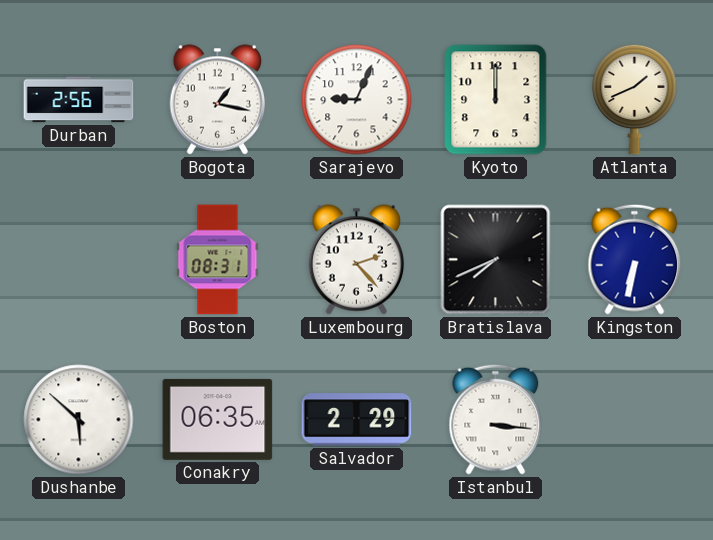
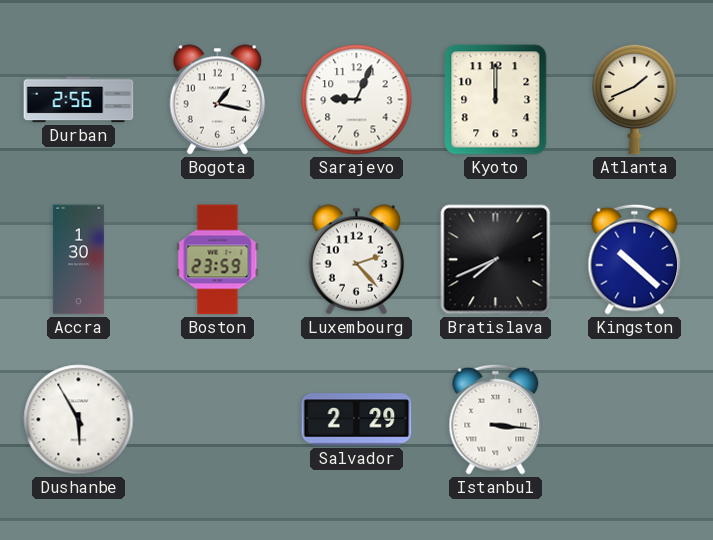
Accra: none -> 1:30 (78, 260)
Boston: 08:31 -> 23:59 (218, 260)
Kingston: 6:32 -> 10:22 (635, 259)
Dushanbe: 5:52 -> 5:55 (79, 420)
Conakry: 06:35 -> none (218, 419)
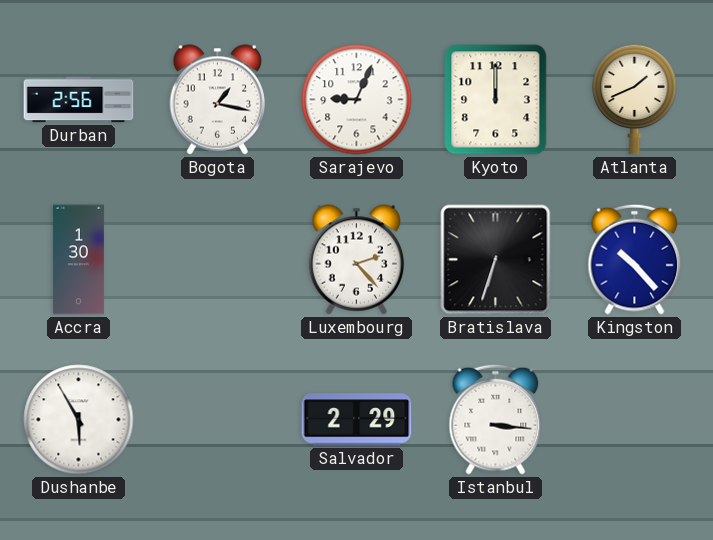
Boston: 23:59 -> none (218, 260)
Bratislava: 7:41 -> 6:33 (496, 260)
Kingston: 10:22 -> 10:23 (635, 259)
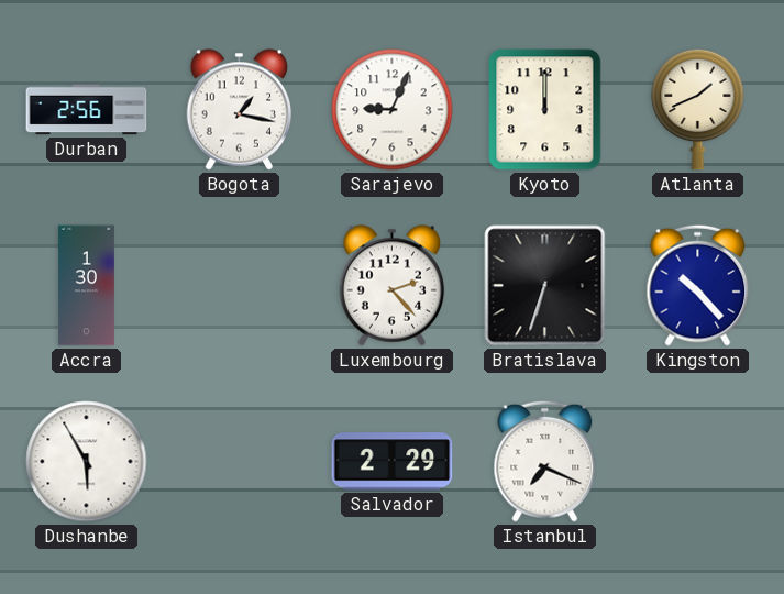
Istanbul: 3:16 -> 7:19 (545, 461)
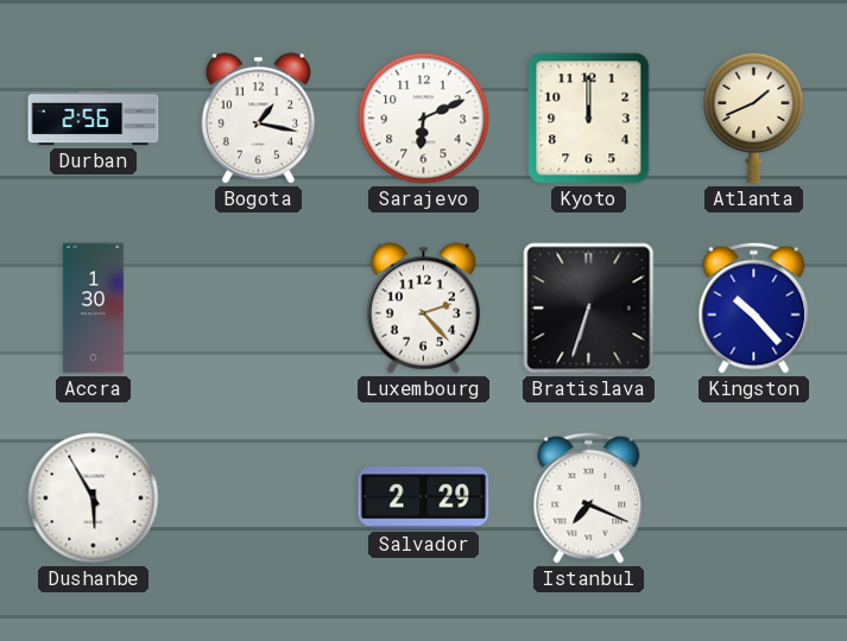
Sarajevo: 9:04 -> 6:11 (424, 119)
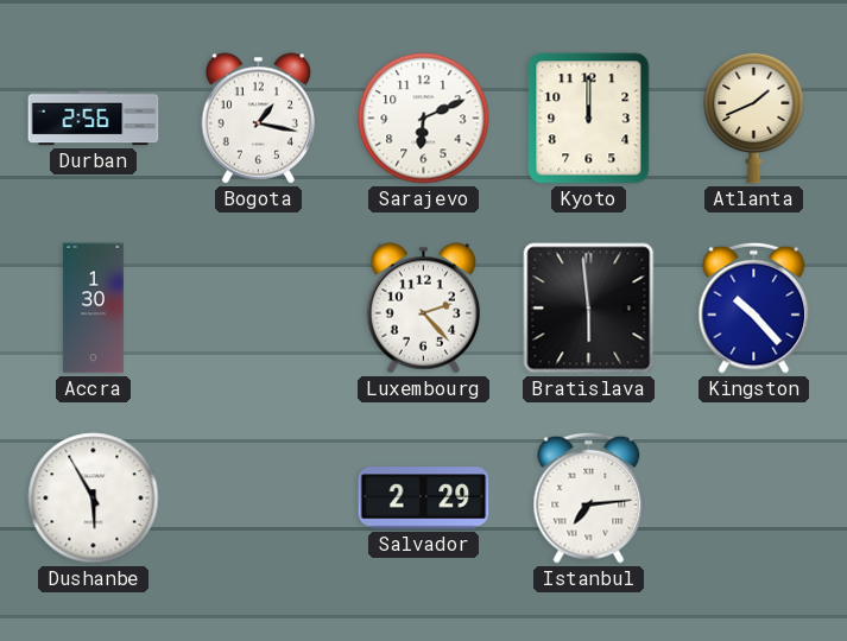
Bratislava: 6:33 -> 5:59 (589, 309)
Istanbul: 7:19 -> 7:14 (589, 497)
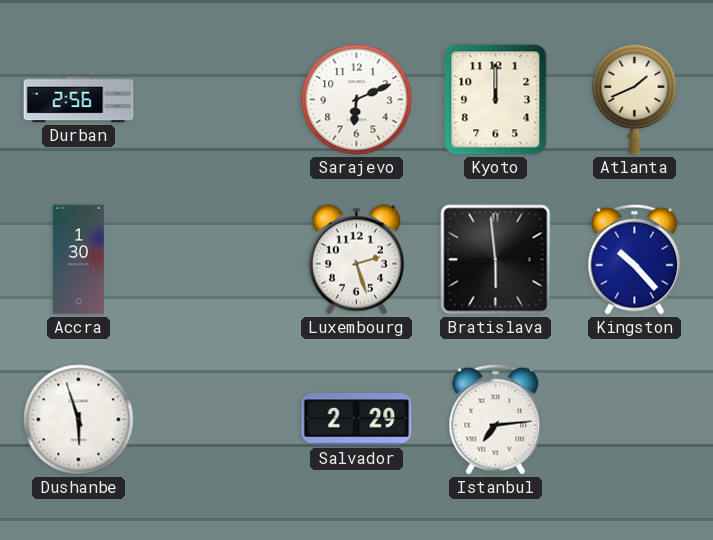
Bogota: 1:17 -> none (259, 119)
Luxembourg: 2:23 -> 2:27 (357, 260)
Dushanbe: 5:55 -> 5:57 (79, 420)
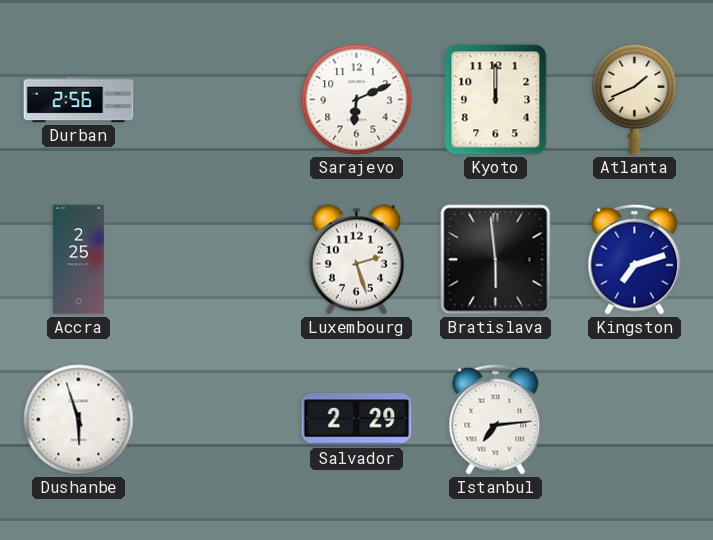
Accra: 1:30 -> 2:25 (78, 260)
Kingston: 10:23 -> 7:12 (635, 259)
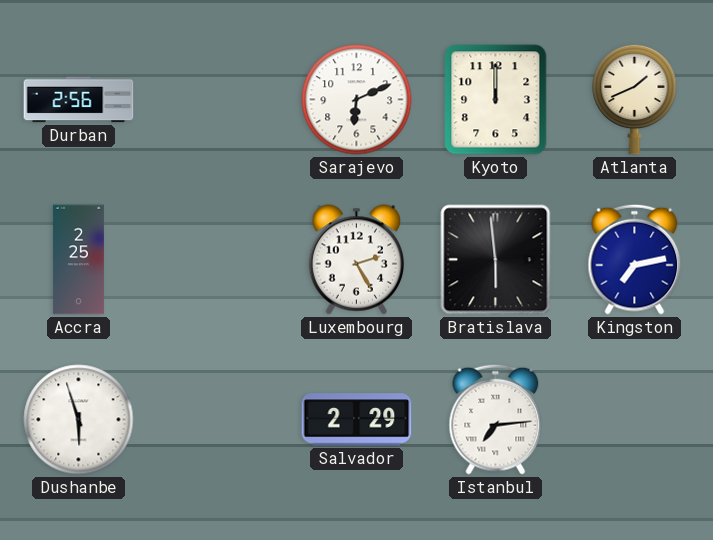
Luxembourg: 2:27 -> 2:25 (357, 260)
Kingston: 7:12 -> 7:13 (635, 259)
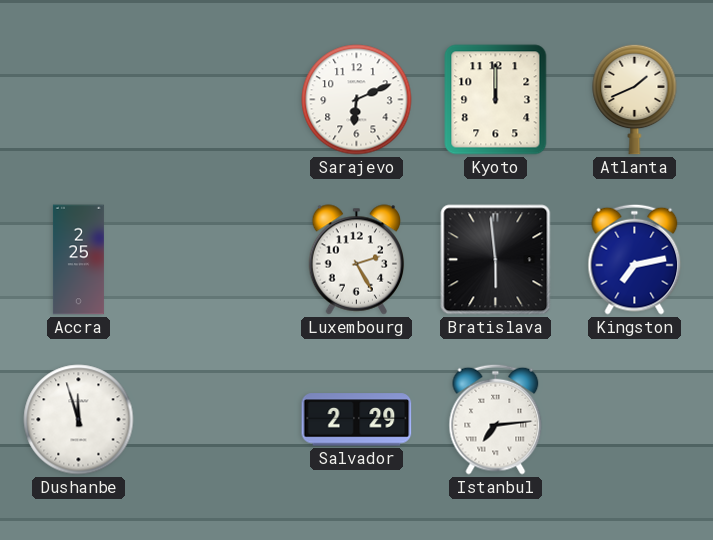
Durban: 2:56 -> none (79, 100)
Dushanbe: 5:57 -> 11:57 (79, 420)
